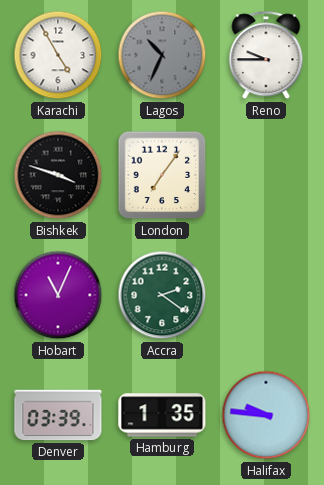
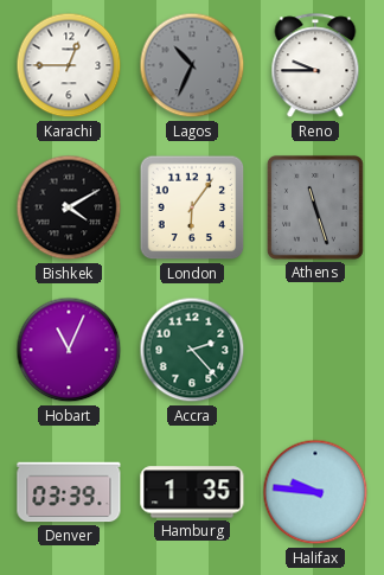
Karachi: 4:55 -> 12:45 (69, 65)
Bishkek: 3:48 -> 4:10 (69, 207)
London: 7:06 -> 6:06 (192, 207)
Athens: none -> 11:27 (315, 207)
Accra: 2:21 -> 2:23 (192, 350)
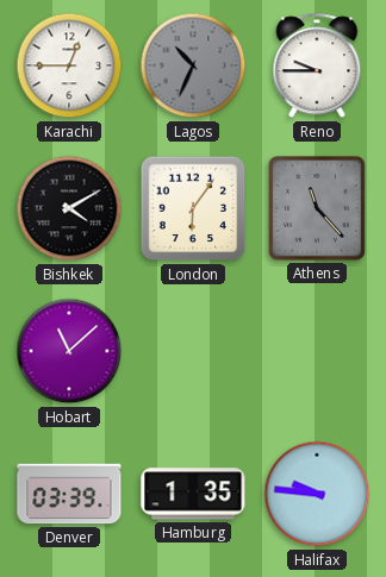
Athens: 11:27 -> 11:23 (317, 208)
Hobart: 11:04 -> 11:08 (69, 351)
Accra: 2:23 -> none (192, 350)
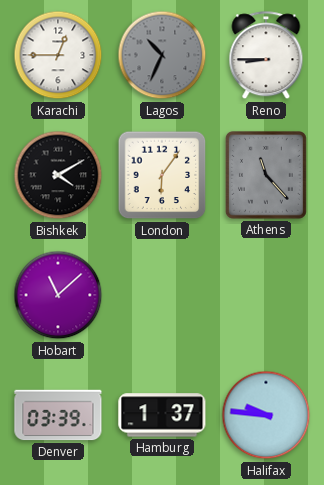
Reno: 9:45 -> 8:45 (266, 56)
Hamburg: 1:35 -> 1:37 (162, 415)
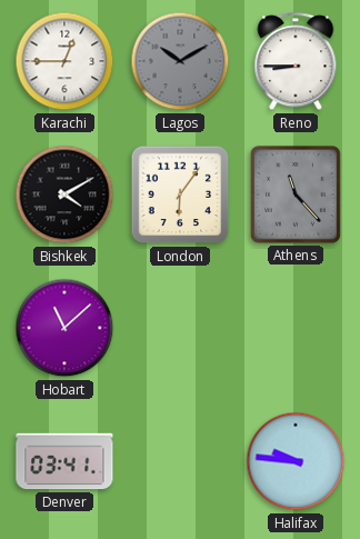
Lagos: 10:34 -> 10:10 (180, 61)
Denver: 03:39 -> 03:41 (64, 461)
Hamburg: 1:37 -> none (162, 415)
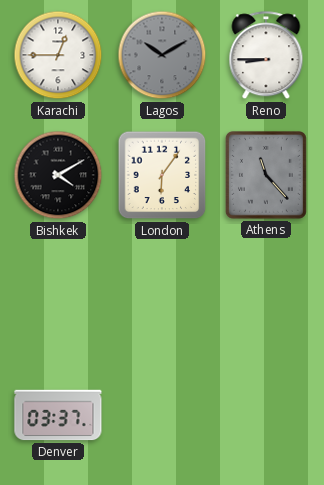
Hobart: 11:08 -> none (64, 328)
Denver: 03:41 -> 03:37 (58, 415)
Halifax: 9:46 -> none (296, 461)
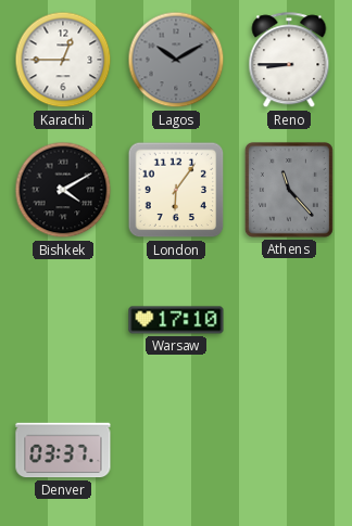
Warsaw: none -> 17:10 (176, 320)
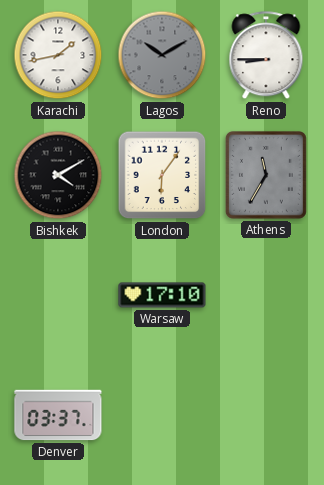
Karachi: 12:45 -> 1:43 (58, 55)
Athens: 11:23 -> 11:35 (266, 175)
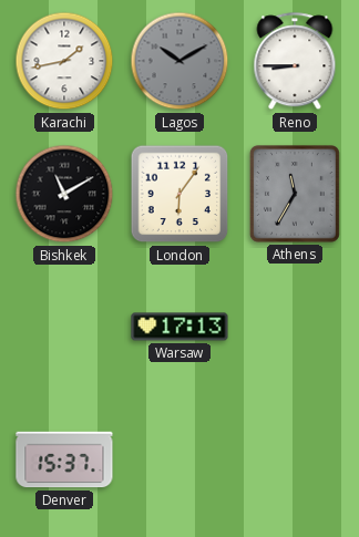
Bishkek: 4:10 -> 11:10 (64, 194)
Warsaw: 17:10 -> 17:13 (179, 327)
Denver: 03:37 -> 15:37 (64, 459)
